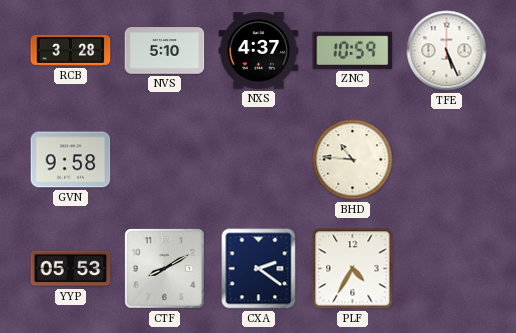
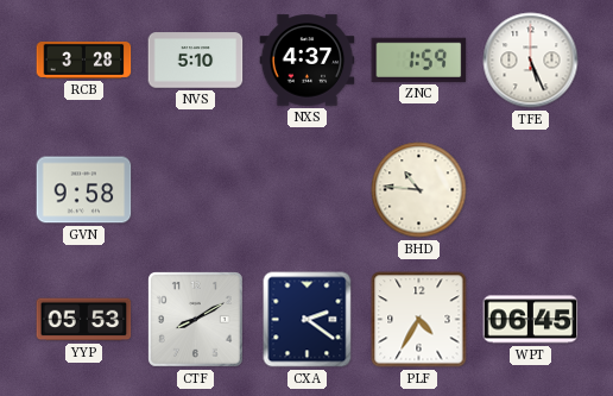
ZNC: 10:59 -> 1:59 (419, 59)
WPT: none -> 06:45 (531, 320)
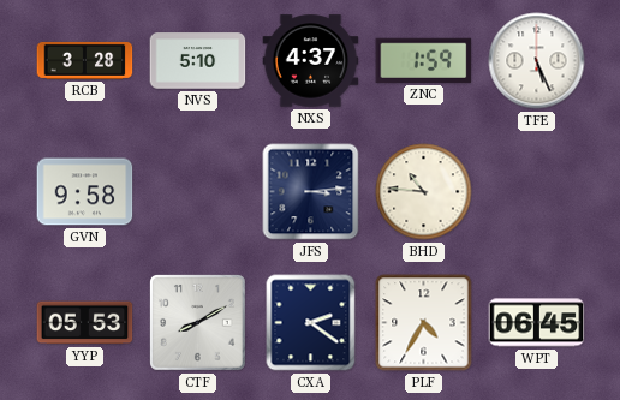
JFS: none -> 3:14 (311, 192)
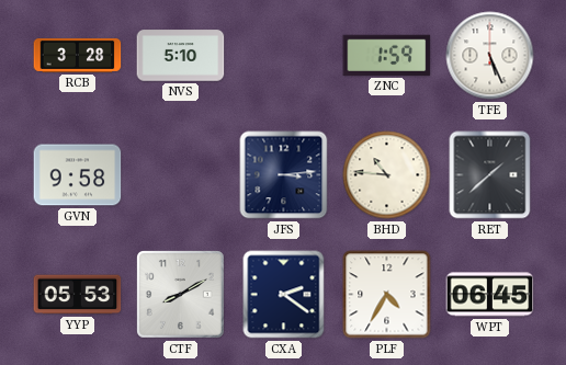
NXS: 4:37 -> none (311, 61)
RET: none -> 1:38 (490, 175)
